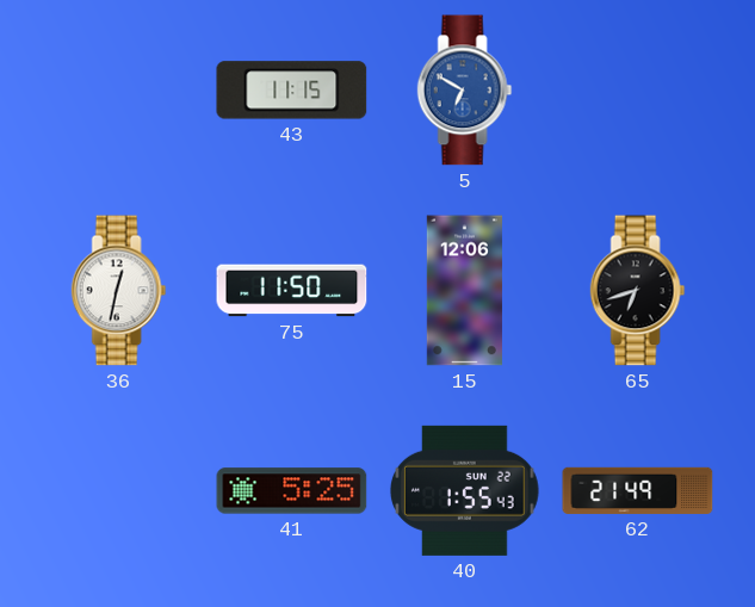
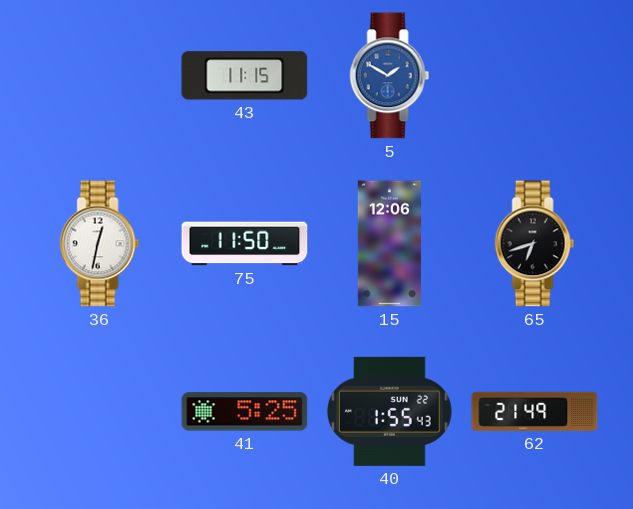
5: 6:50 -> 1:50 (390, 76)
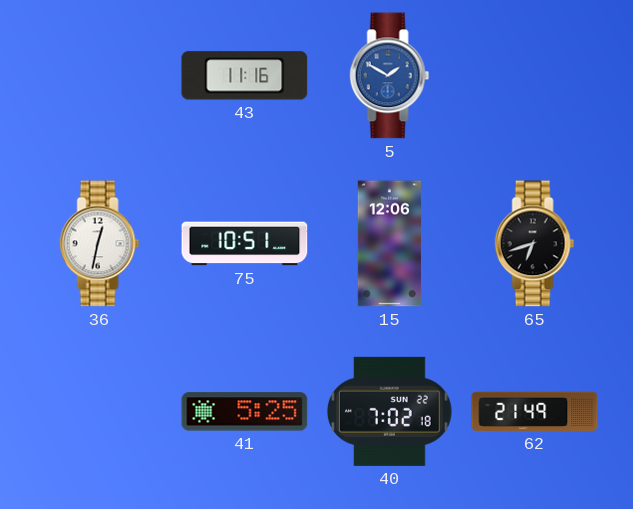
43: 11:15 -> 11:16 (245, 76)
75: 11:50 -> 10:51 (245, 244)
40: 1:55 -> 7:02 (389, 411)
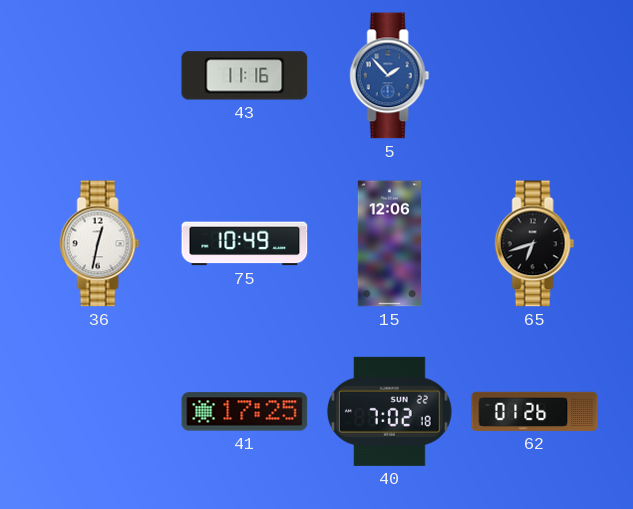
5: 1:50 -> 1:53 (390, 76)
75: 10:51 -> 10:49 (245, 244)
41: 5:25 -> 17:25 (245, 412)
62: 21:49 -> 01:26 (535, 411)
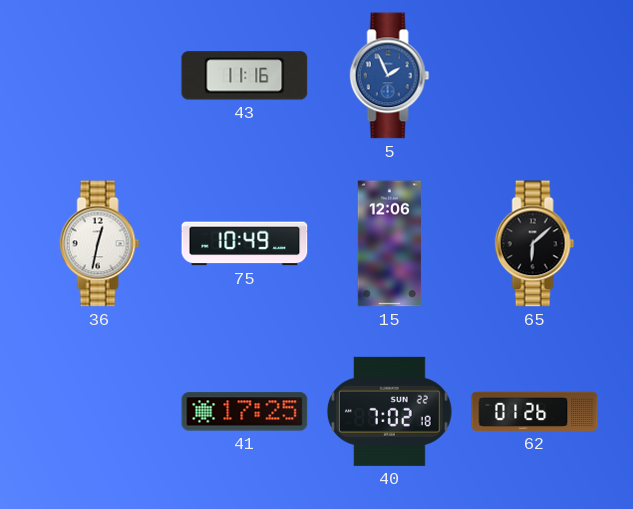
5: 1:53 -> 1:56 (390, 76)
65: 6:42 -> 6:08 (535, 244)
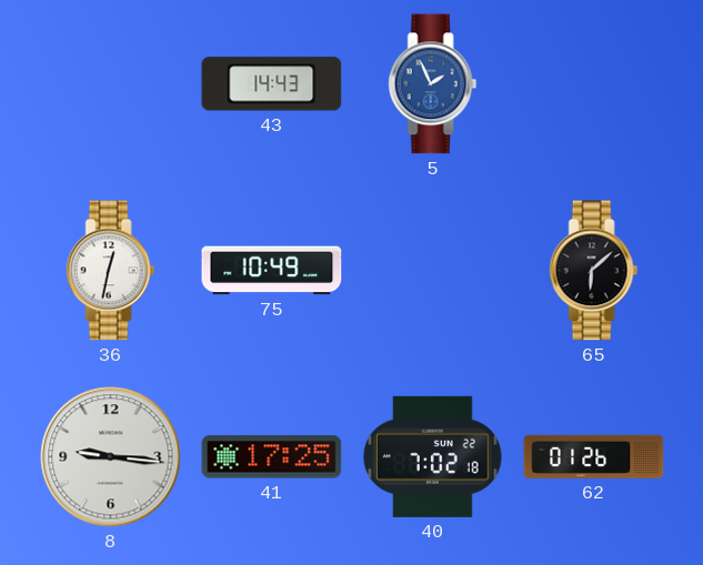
43: 11:16 -> 14:43 (272, 84)
15: 12:06 -> none (389, 244)
8: none -> 9:16 (111, 457)
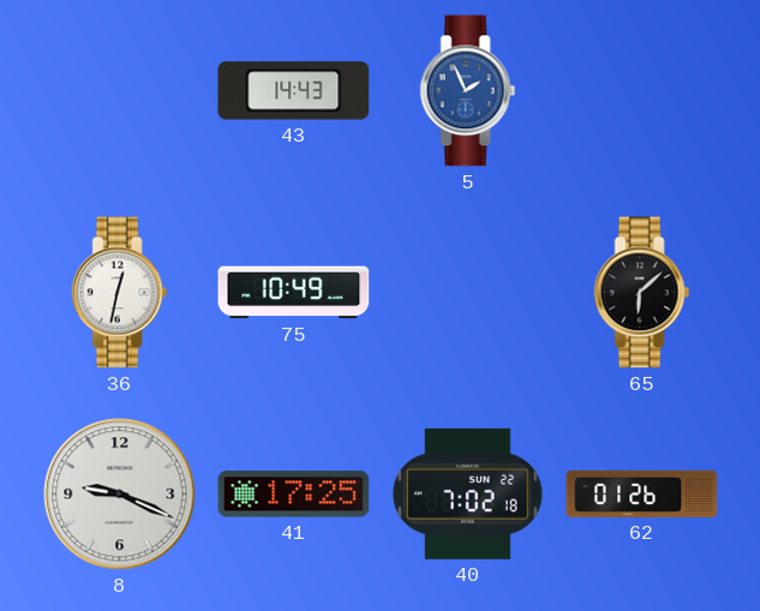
8: 9:16 -> 9:19 (120, 495)
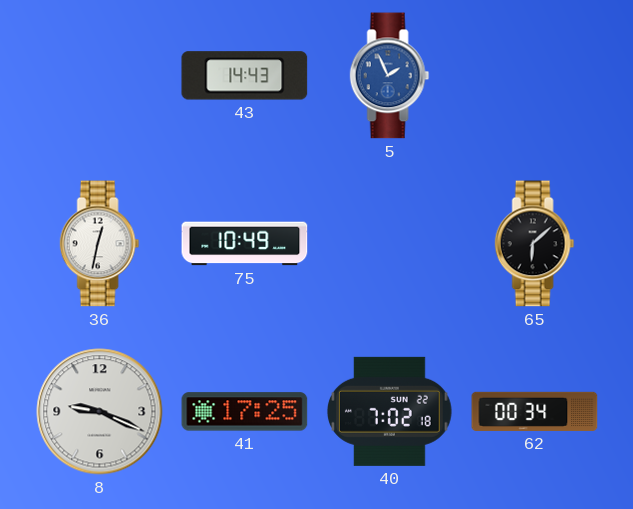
62: 01:26 -> 00:34 (535, 411)
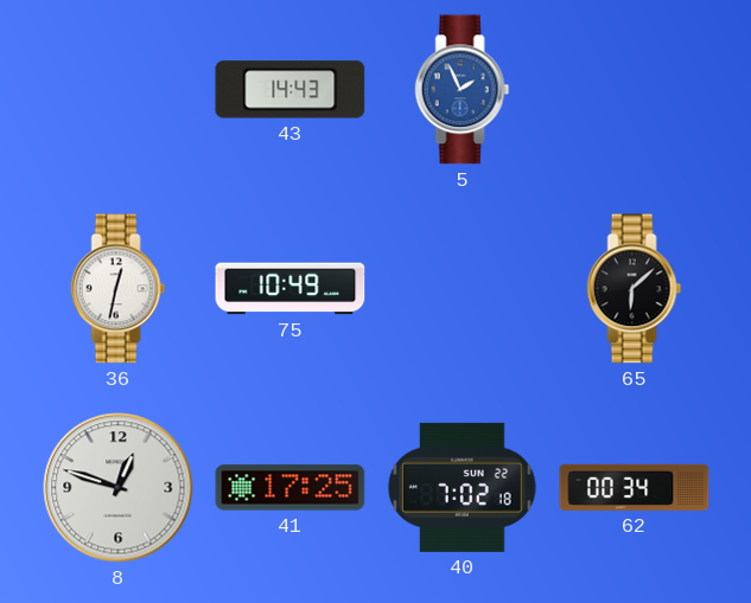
8: 9:19 -> 12:48 (119, 488)
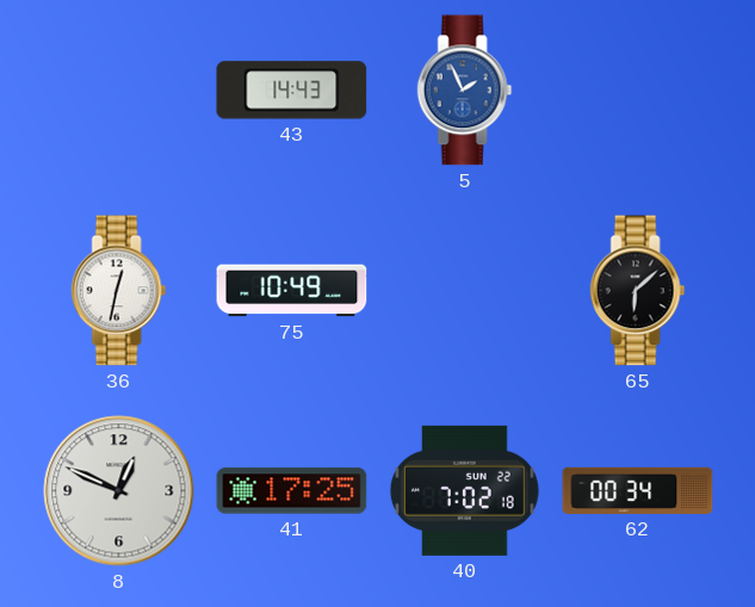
8: 12:48 -> 12:49 (119, 491)
